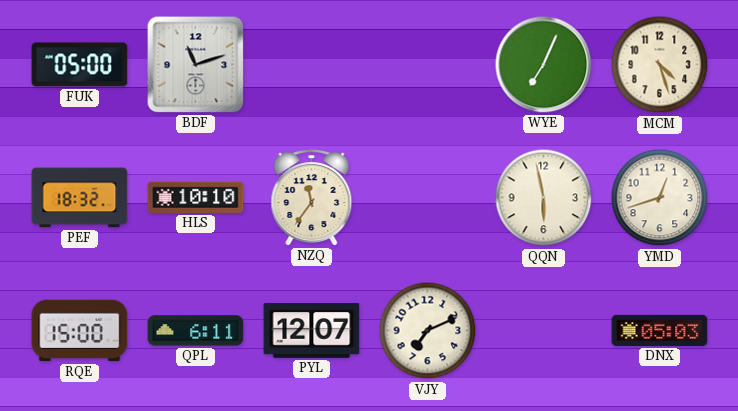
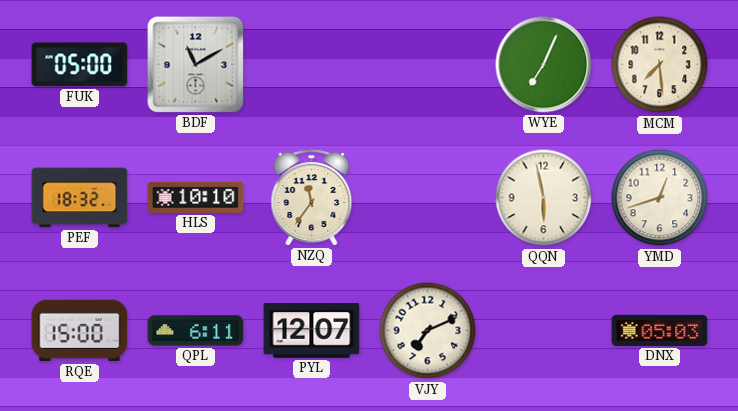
BDF: 11:12 -> 11:10 (196, 65)
MCM: 4:27 -> 7:29 (660, 65)
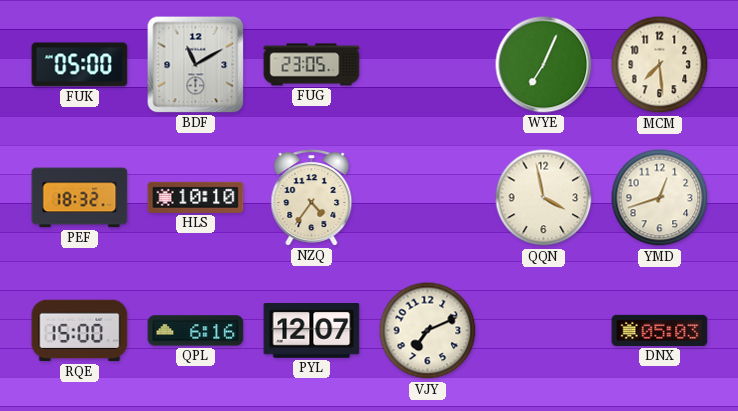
FUG: none -> 23:05 (312, 65)
NZQ: 11:36 -> 4:36 (312, 198)
QQN: 5:58 -> 3:58 (544, 198)
QPL: 6:11 -> 6:16 (196, 331)
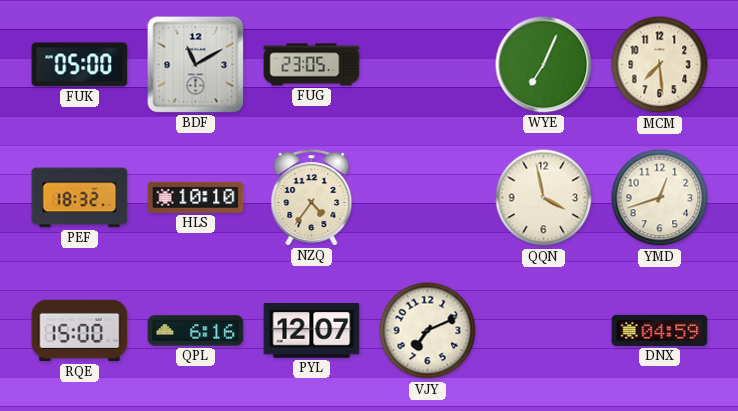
DNX: 05:03 -> 04:59 (660, 330)
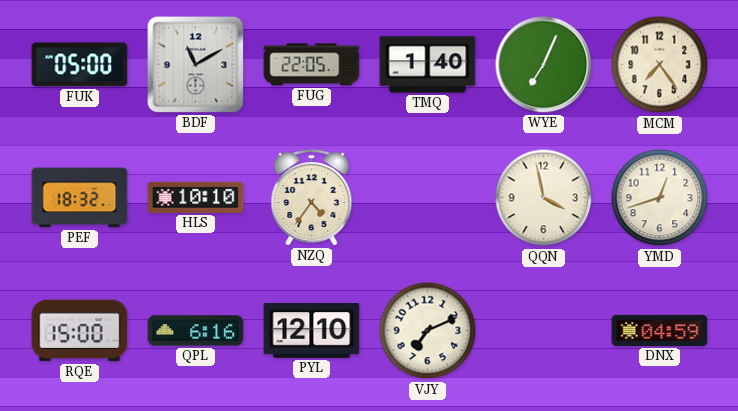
FUG: 23:05 -> 22:05 (312, 65)
TMQ: none -> 1:40 (428, 65)
MCM: 7:29 -> 7:24 (660, 65)
PYL: 12:07 -> 12:10 (312, 331)
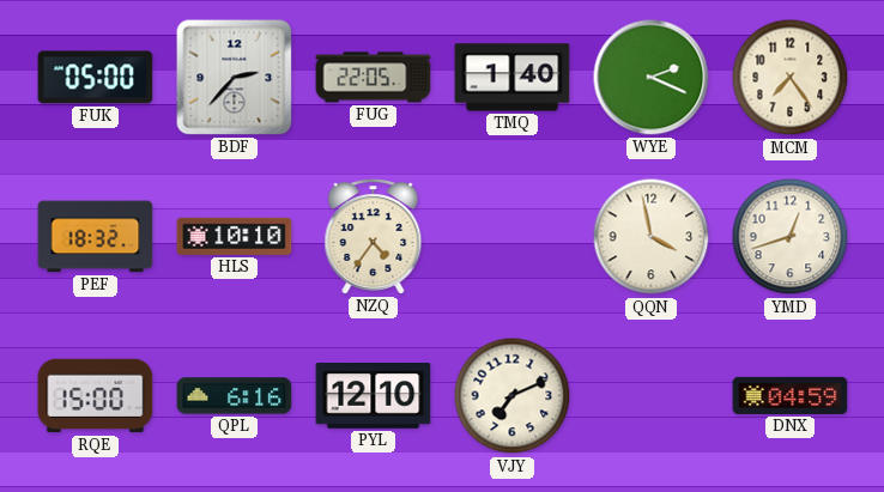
BDF: 11:10 -> 2:37 (235, 78)
WYE: 7:04 -> 2:19 (652, 78)
